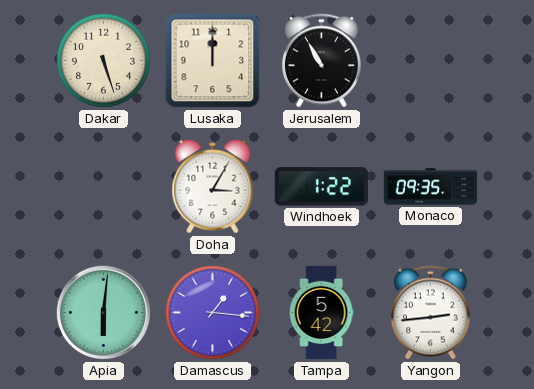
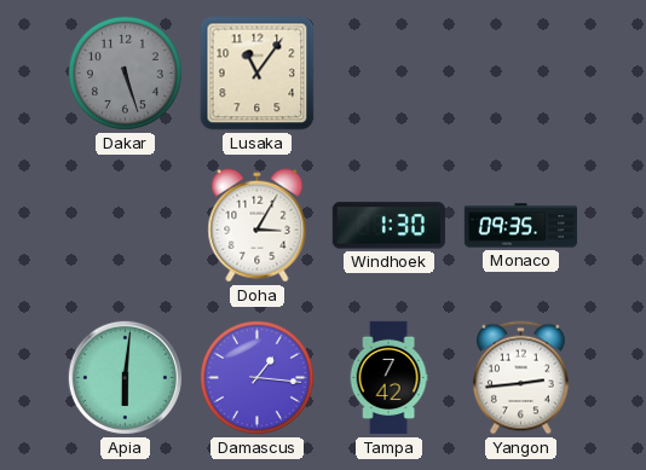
Dakar dial: cream -> grey (125, 72)
Lusaka: 12:00 -> 11:06 (258, 74)
Jerusalem: 10:55 -> none (321, 61)
Windhoek: 1:22 -> 1:30 (388, 226)
Tampa: 5:42 -> 7:42 (388, 378)
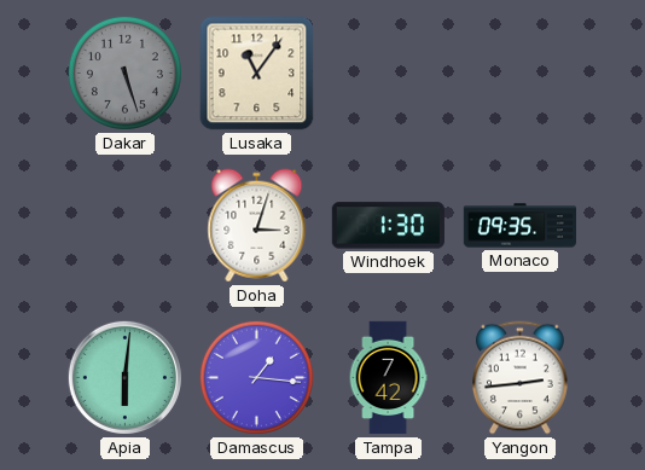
Doha: 3:05 -> 3:03 (257, 226)
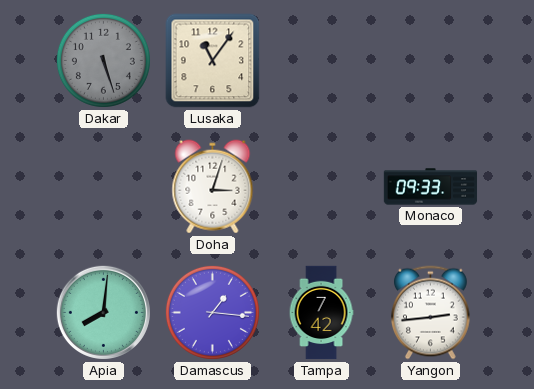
Windhoek: 1:30 -> none (388, 226)
Monaco: 09:35 -> 09:33 (431, 187)
Apia: 6:01 -> 8:01 (103, 312)
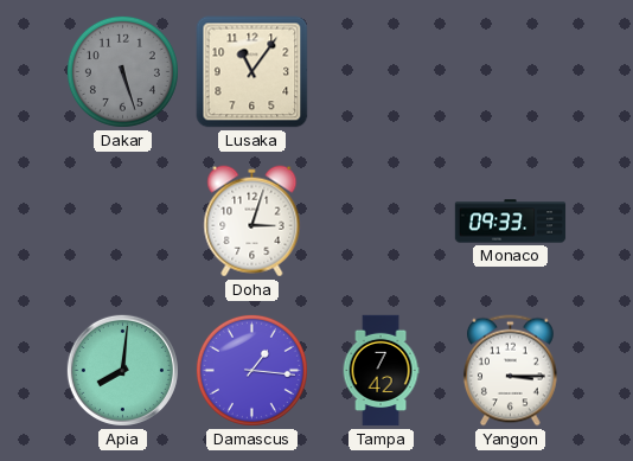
Yangon: 2:44 -> 3:15 (510, 371)
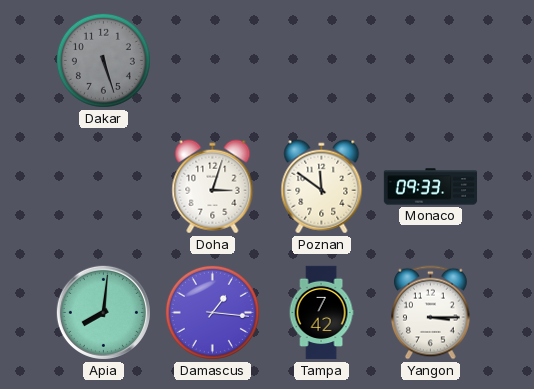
Lusaka: 11:06 -> none (252, 72)
Poznan: none -> 11:51 (322, 187)
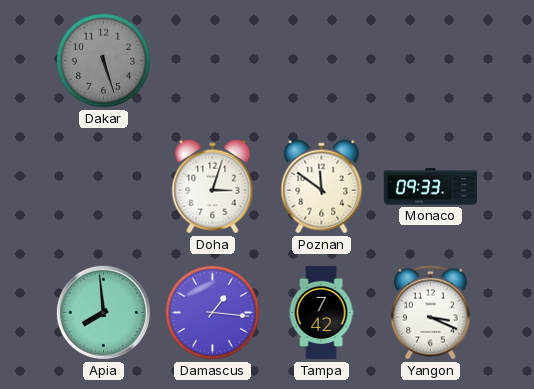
Apia: 8:01 -> 7:59 (103, 312)
Yangon: 3:15 -> 3:19 (430, 313)
